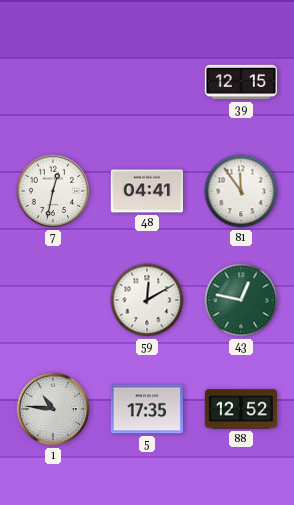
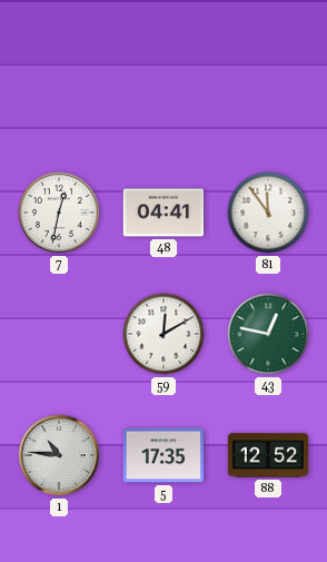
39: 12:15 -> none (241, 82)
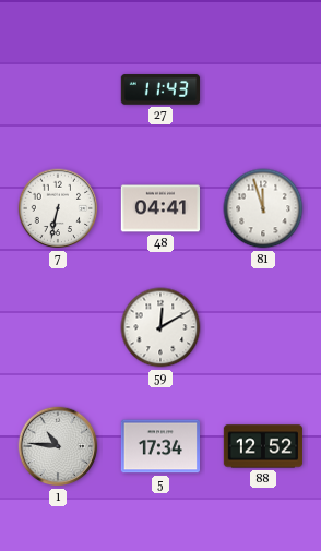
27: none -> 11:43 (159, 89)
7: 12:32 -> 6:32 (58, 208)
81: 11:54 -> 11:57 (263, 208)
43: 12:47 -> none (268, 334)
5: 17:35 -> 17:34 (159, 446)
